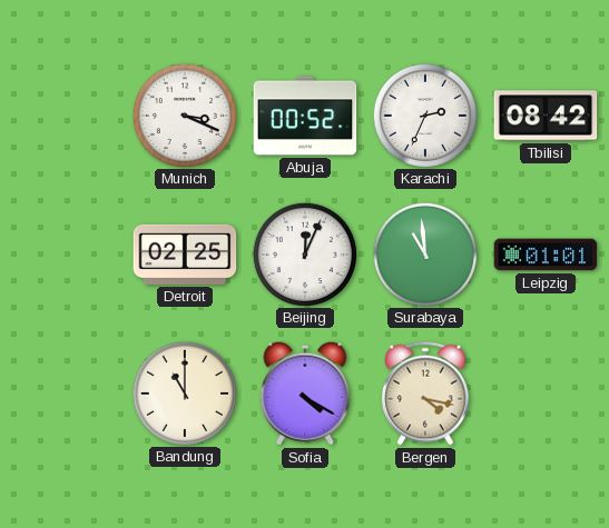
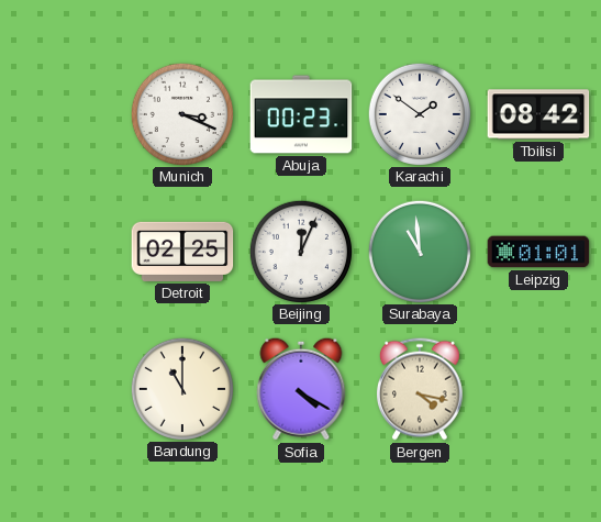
Abuja: 00:52 -> 00:23 (301, 114)
Karachi: 2:34 -> 1:51 (419, 113)
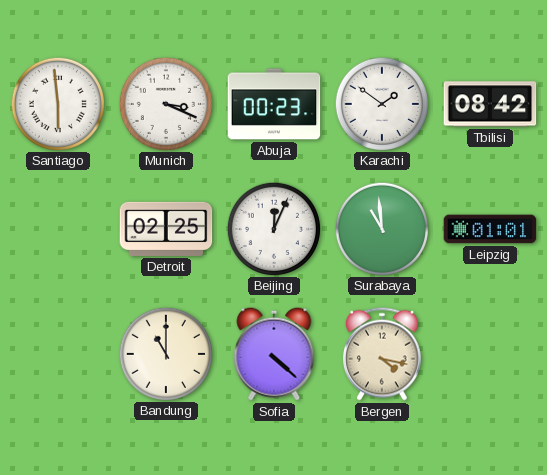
Santiago: none -> 5:59 (57, 103)
Sofia: 4:20 -> 4:22 (274, 354)
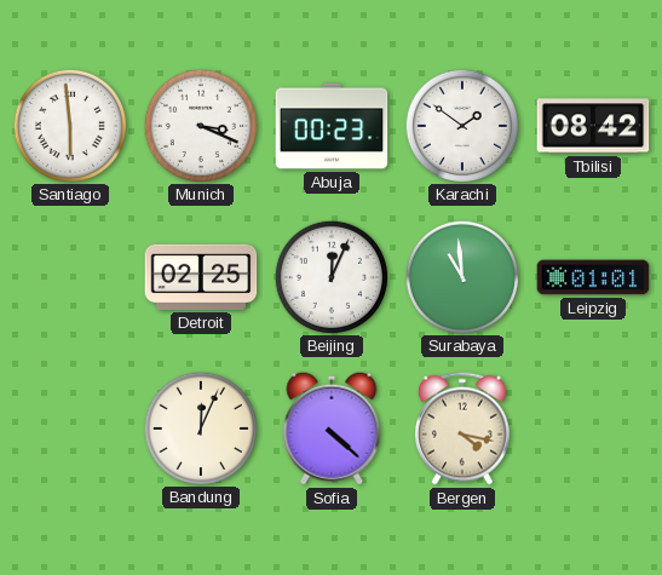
Bandung: 11:00 -> 12:04 (200, 427)
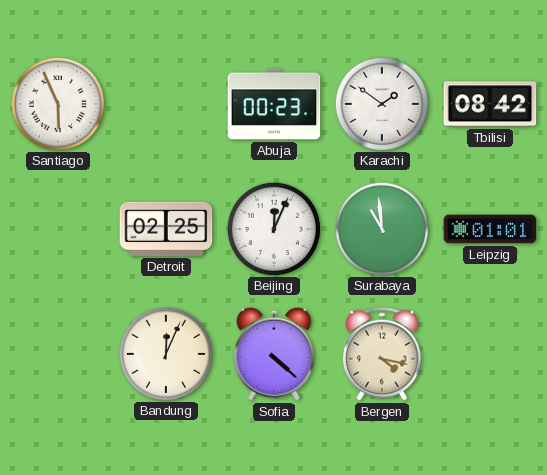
Santiago: 5:59 -> 5:56 (57, 103)
Munich: 3:19 -> none (200, 125)
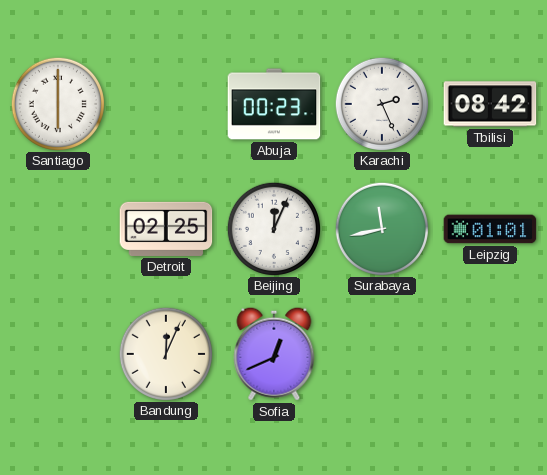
Santiago: 5:56 -> 6:00 (57, 103)
Karachi: 1:51 -> 2:26 (381, 103)
Surabaya: 10:59 -> 11:43 (381, 228)
Sofia: 4:22 -> 12:41 (274, 354)
Bergen: 4:17 -> none (382, 354)
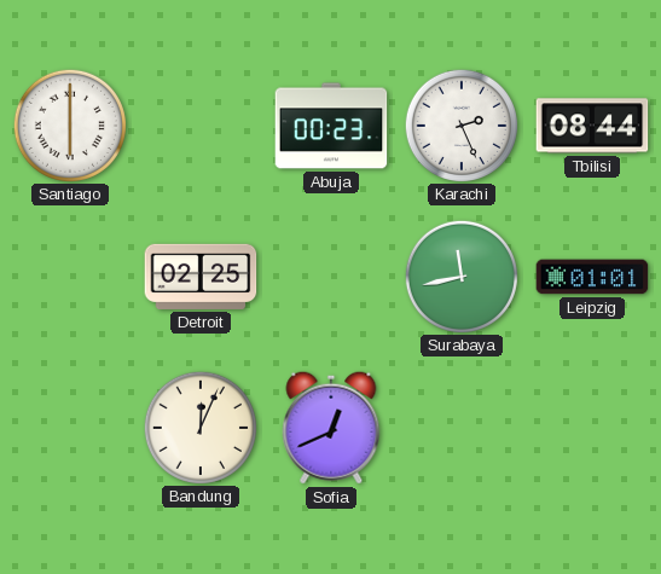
Tbilisi: 08:42 -> 08:44 (592, 126)
Beijing: 12:04 -> none (273, 228)
